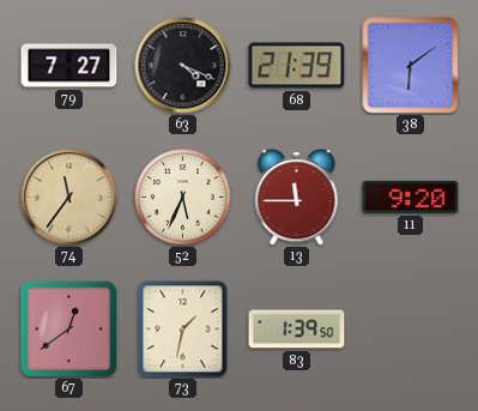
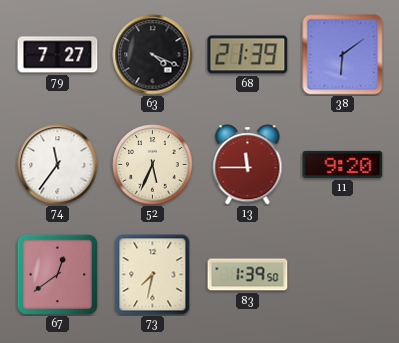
74 dial: champagne -> white (58, 165)
73: 1:32 -> 7:32 (153, 275)
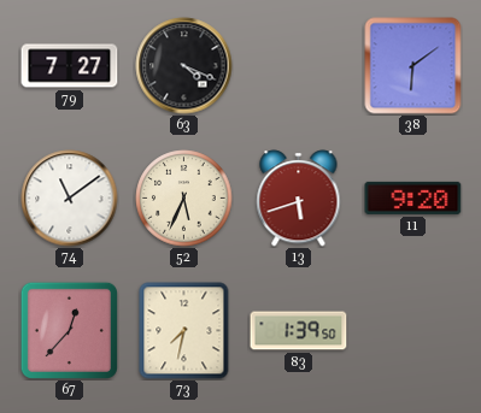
68: 21:39 -> none (248, 55)
74: 11:36 -> 11:09 (70, 199)
13: 11:45 -> 5:42 (299, 199)
67: 12:39 -> 12:37 (69, 330)
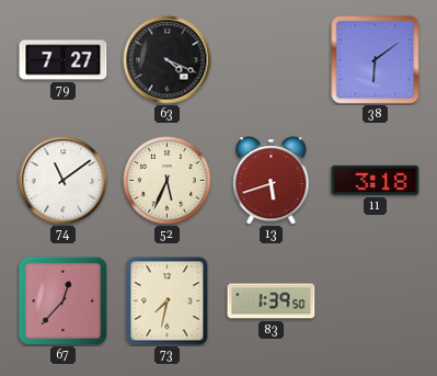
11: 9:20 -> 3:18 (376, 180)
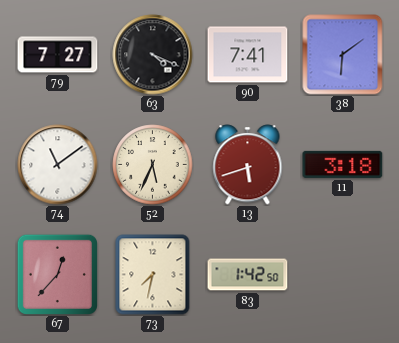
90: none -> 7:41 (248, 55)
83: 1:39 -> 1:42 (248, 275)
